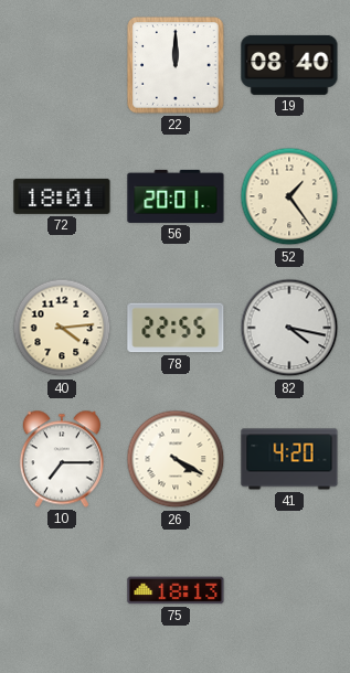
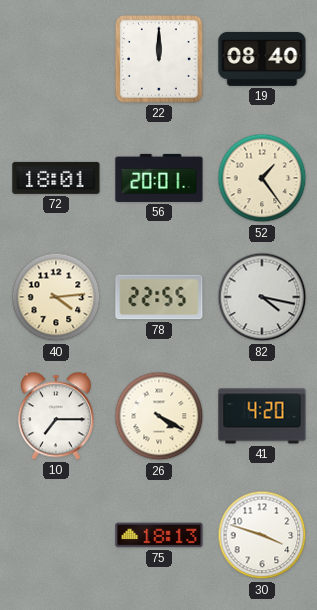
30: none -> 3:48 (262, 535)
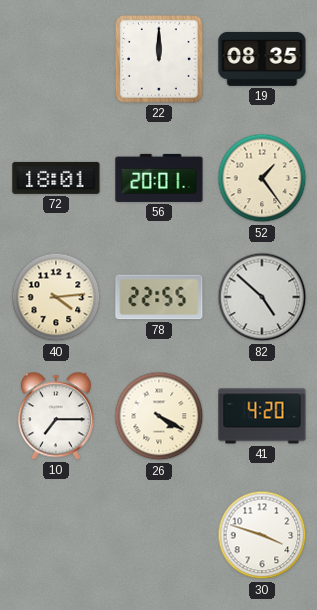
19: 08:40 -> 08:35 (262, 59)
82: 4:17 -> 4:52 (262, 297)
75: 18:13 -> none (159, 535)
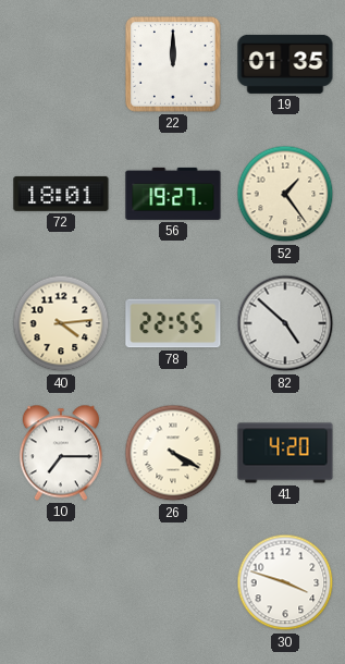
19: 08:35 -> 01:35 (285, 64)
56: 20:01 -> 19:27 (173, 194)
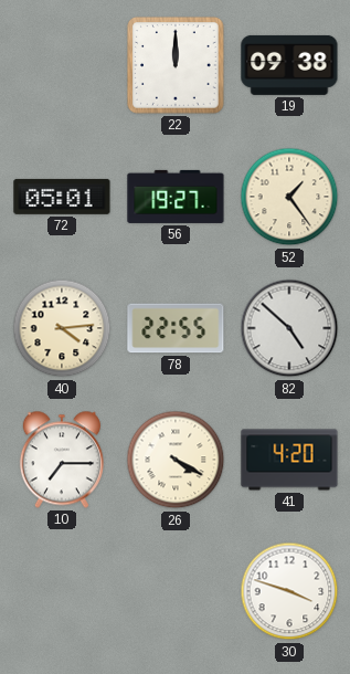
19: 01:35 -> 09:38 (289, 65)
72: 18:01 -> 05:01 (62, 197)
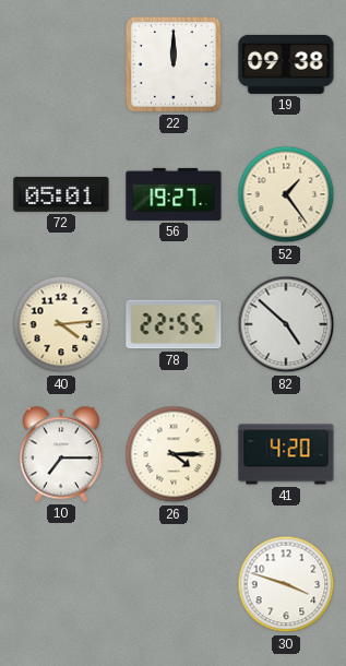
26: 4:20 -> 4:15 (174, 454)
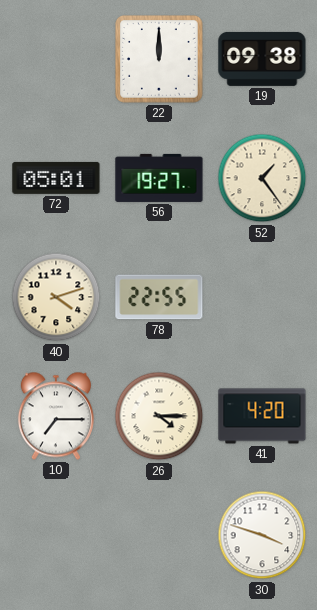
40: 4:14 -> 4:12 (56, 297)
82: 4:52 -> none (286, 324)
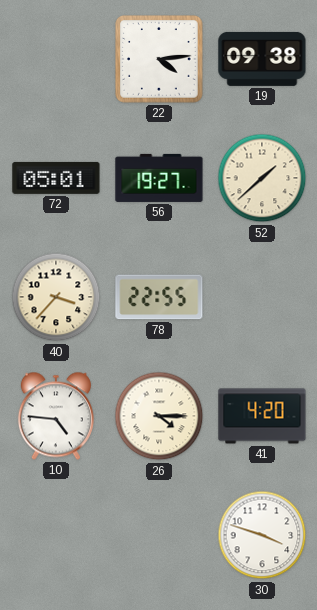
22: 12:00 -> 4:14 (159, 59)
52: 1:24 -> 1:38 (262, 178)
40: 4:12 -> 3:37 (56, 297)
10: 7:15 -> 4:46 (56, 416)
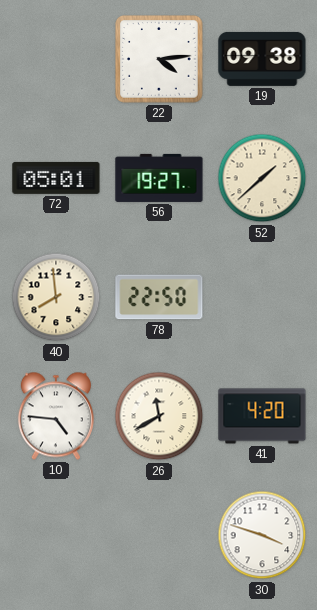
40: 3:37 -> 7:59 (56, 297)
78: 22:55 -> 22:50 (159, 297)
26: 4:15 -> 11:40 (159, 416)
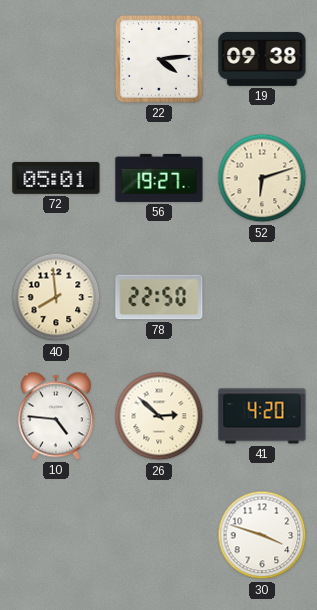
52: 1:38 -> 6:12 (262, 178)
26: 11:40 -> 2:52 (159, 416)
